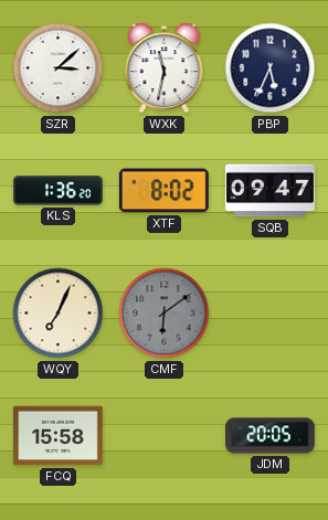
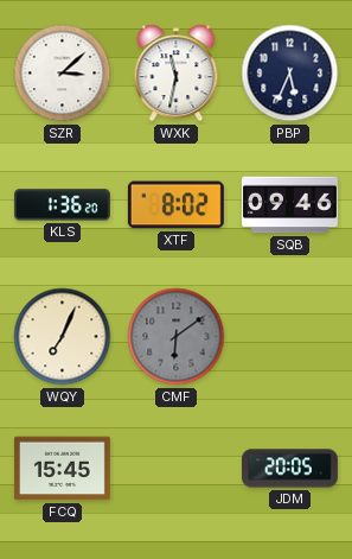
SQB: 09:47 -> 09:46 (289, 205)
FCQ: 15:58 -> 15:45 (62, 469)
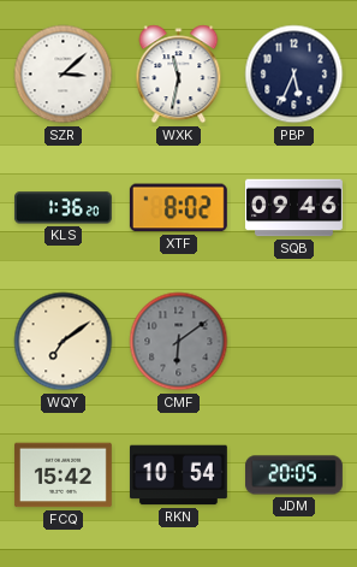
WQY: 7:04 -> 7:09 (64, 342)
FCQ: 15:45 -> 15:42 (63, 476)
RKN: none -> 10:54 (178, 476)
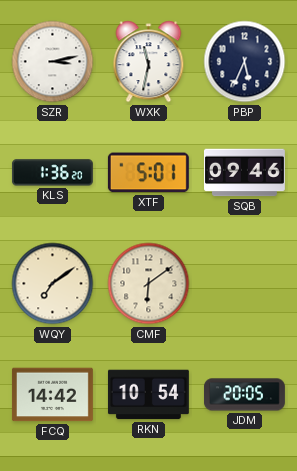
SZR: 3:08 -> 3:13 (53, 62)
XTF: 8:02 -> 5:01 (148, 173)
CMF dial: grey -> cream (149, 284)
FCQ: 15:42 -> 14:42 (52, 395)
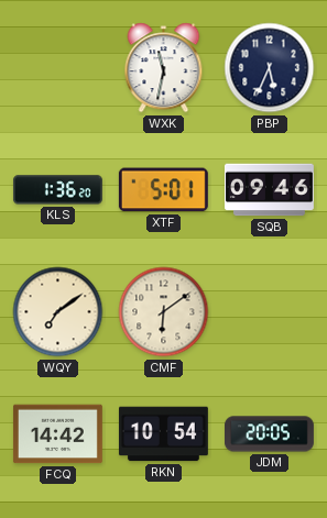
SZR: 3:13 -> none (53, 62)
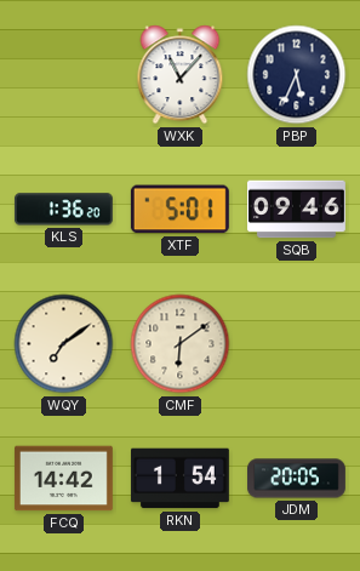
WXK: 11:32 -> 11:07 (181, 75)
RKN: 10:54 -> 1:54 (179, 479)
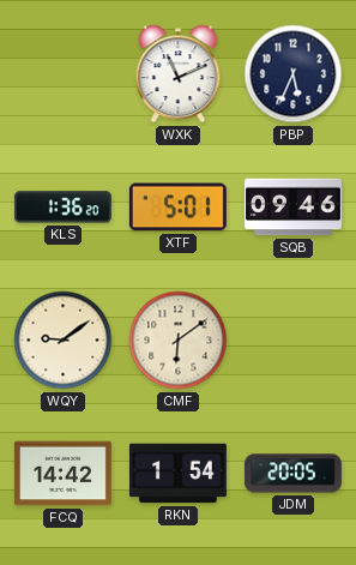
WXK: 11:07 -> 11:11 (179, 74)
WQY: 7:09 -> 9:09 (64, 341)
